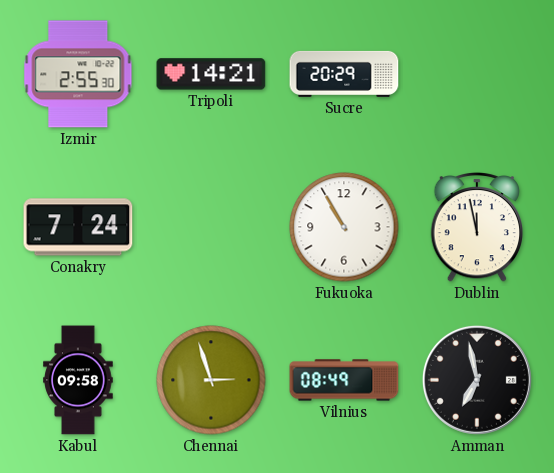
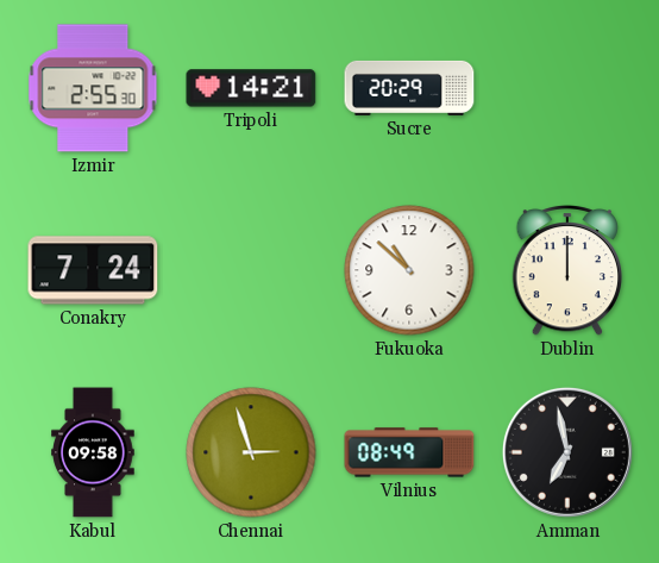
Fukuoka: 10:55 -> 10:52 (409, 270)
Dublin: 11:58 -> 12:00 (567, 271)
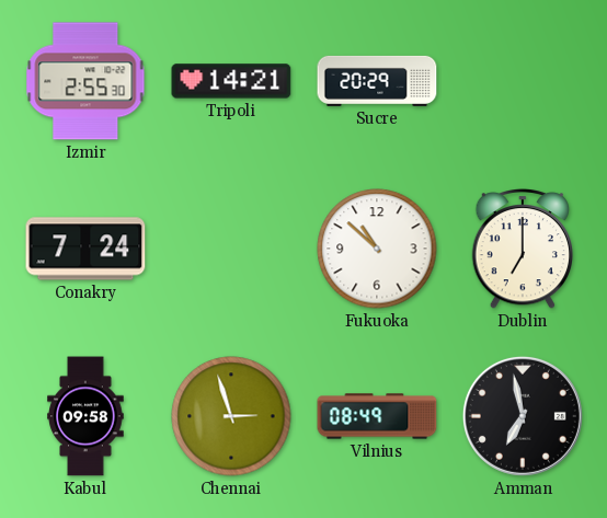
Dublin: 12:00 -> 7:00 (523, 250)
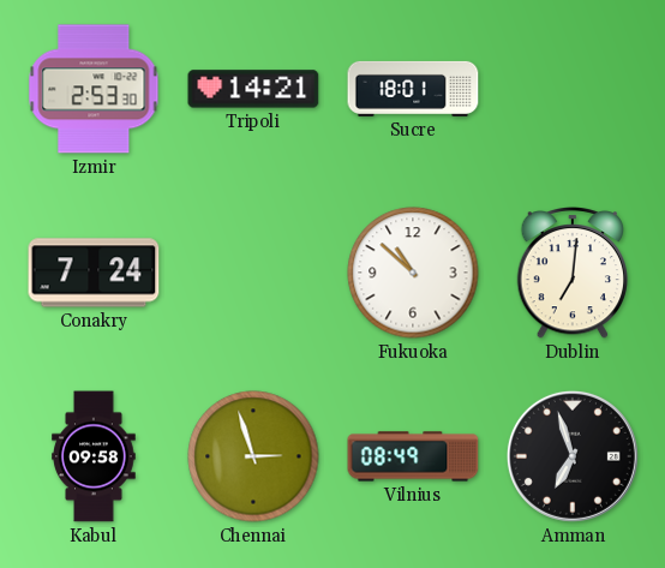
Izmir: 2:55 -> 2:53 (94, 89)
Sucre: 20:29 -> 18:01 (413, 89)
Dublin: 7:00 -> 7:01 (573, 274)
Amman: 6:58 -> 6:57 (573, 456)
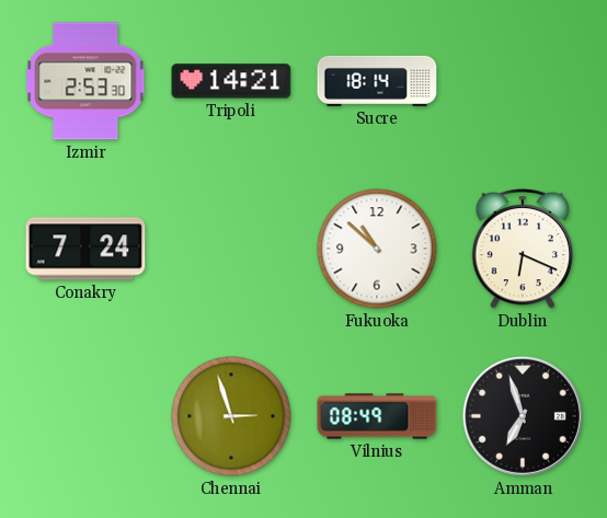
Sucre: 18:01 -> 18:14 (377, 81)
Dublin: 7:01 -> 6:19 (523, 250)
Kabul: 09:58 -> none (94, 456)
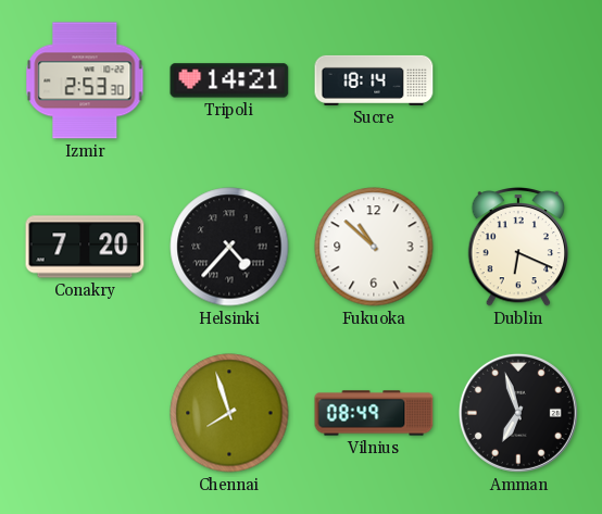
Conakry: 7:24 -> 7:20 (85, 247)
Helsinki: none -> 4:37 (229, 247)
Chennai: 2:57 -> 7:57 (229, 413)
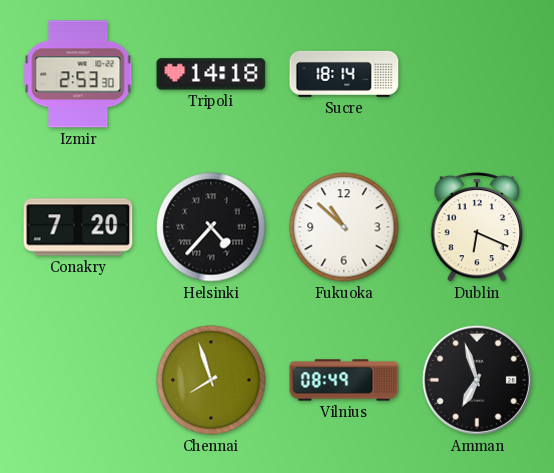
Tripoli: 14:21 -> 14:18 (211, 74)
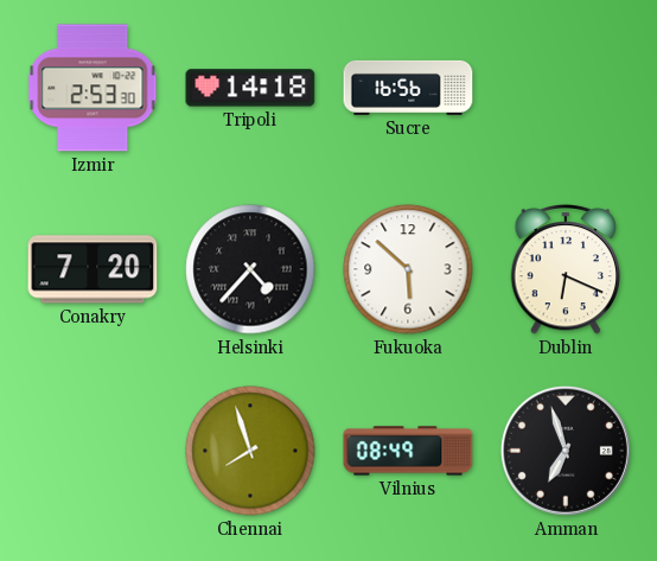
Sucre: 18:14 -> 16:56 (408, 88)
Fukuoka: 10:52 -> 5:52 (408, 269)
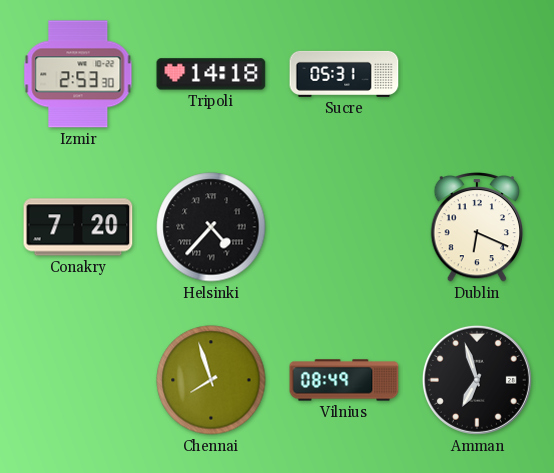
Sucre: 16:56 -> 05:31 (344, 74)
Fukuoka: 5:52 -> none (408, 269)
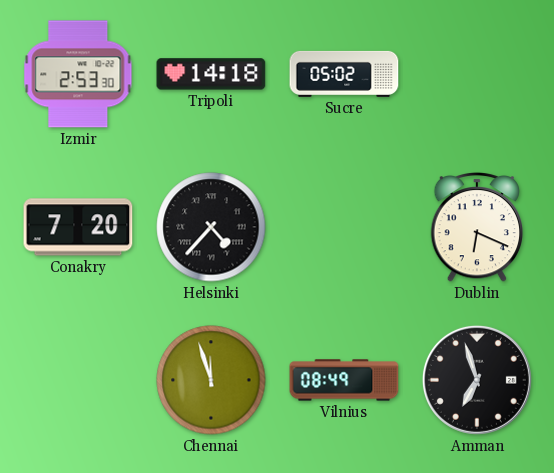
Sucre: 05:31 -> 05:02 (344, 74)
Chennai: 7:57 -> 11:57 (211, 380)
